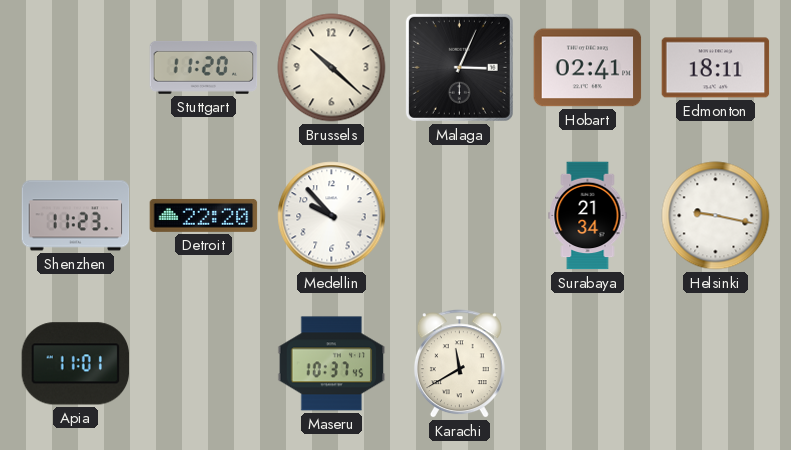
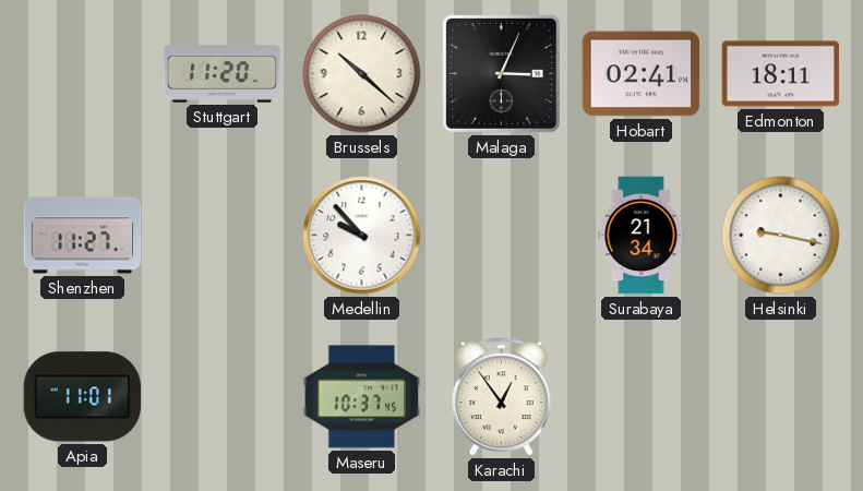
Shenzhen: 11:23 -> 11:27 (83, 236)
Detroit: 22:20 -> none (204, 215)
Karachi: 11:40 -> 12:54 (501, 397)
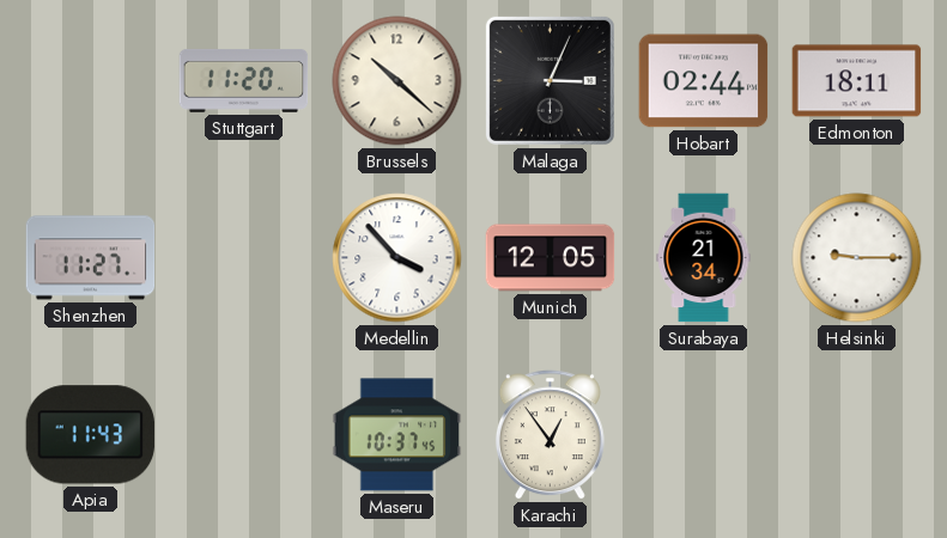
Hobart: 02:41 -> 02:44 (704, 81)
Medellin: 9:53 -> 3:53 (397, 258)
Munich: none -> 12:05 (551, 258)
Helsinki: 9:17 -> 9:15 (857, 258)
Apia: 11:01 -> 11:43 (91, 435)
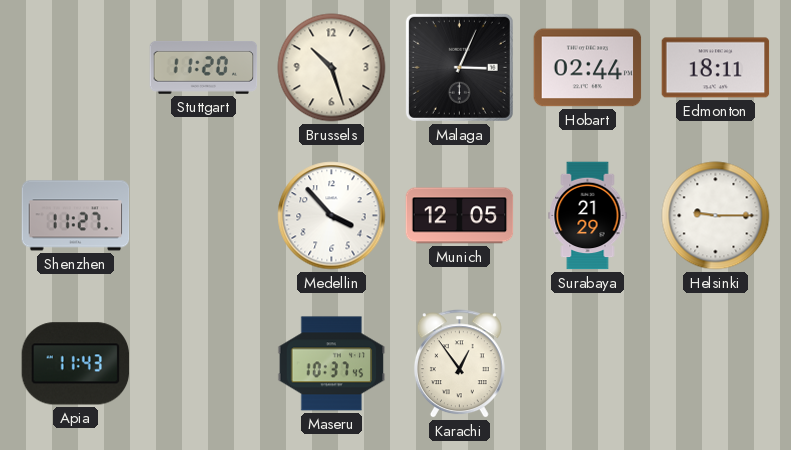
Brussels: 10:22 -> 10:27 (332, 68)
Surabaya: 21:34 -> 21:29 (588, 216)
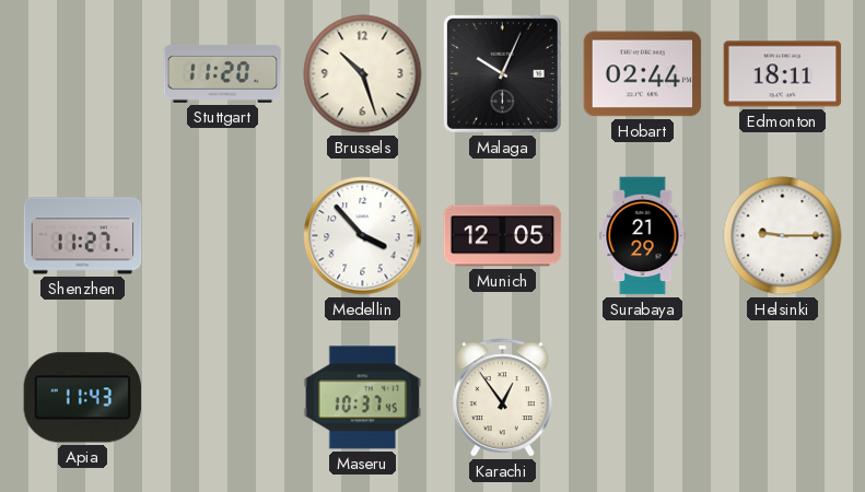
Malaga: 3:04 -> 10:04 (502, 73)
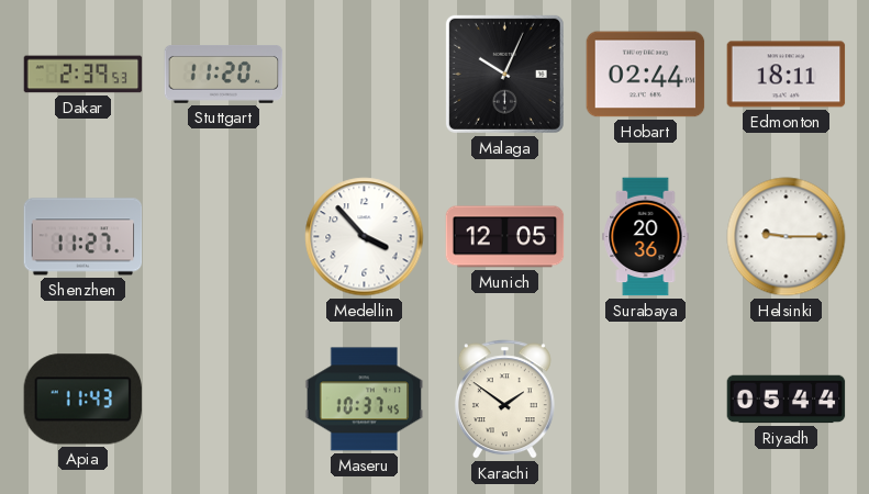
Dakar: none -> 2:39 (83, 75)
Brussels: 10:27 -> none (363, 74)
Surabaya: 21:29 -> 20:36 (646, 237)
Karachi: 12:54 -> 1:51 (504, 400)
Riyadh: none -> 05:44 (787, 400)
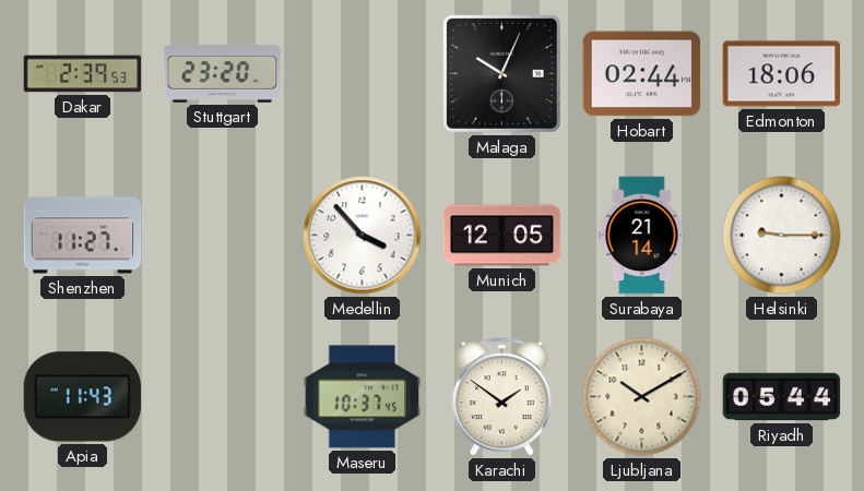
Stuttgart: 11:20 -> 23:20 (223, 73)
Edmonton: 18:11 -> 18:06 (782, 74)
Surabaya: 20:36 -> 21:14 (642, 236)
Ljubljana: none -> 10:10 (642, 397)
